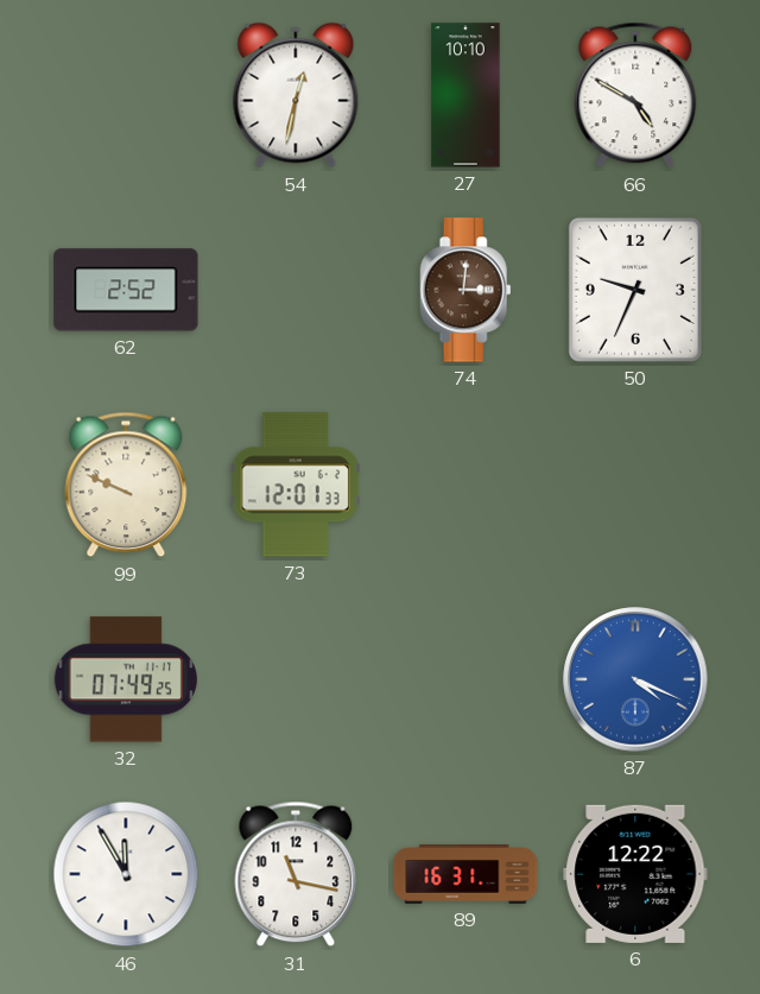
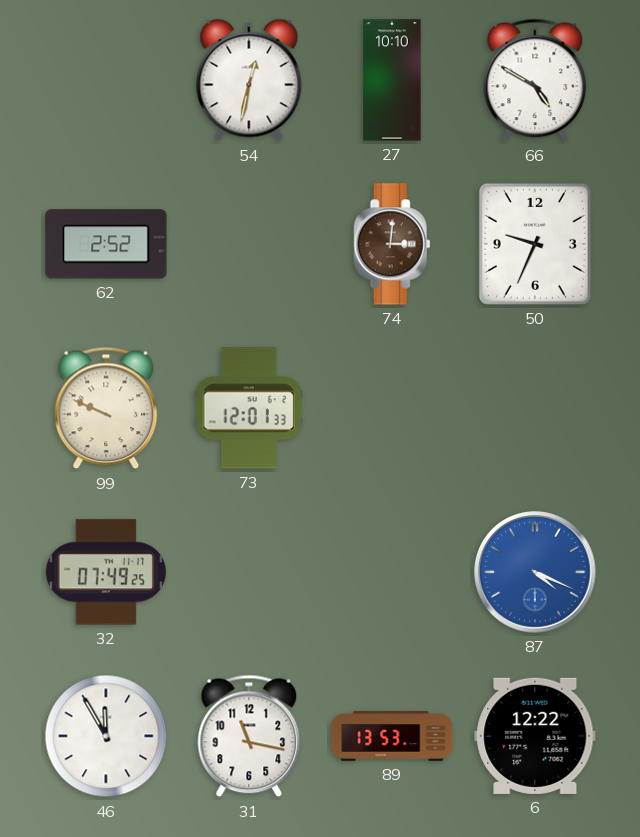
89: 16:31 -> 13:53 (392, 737)
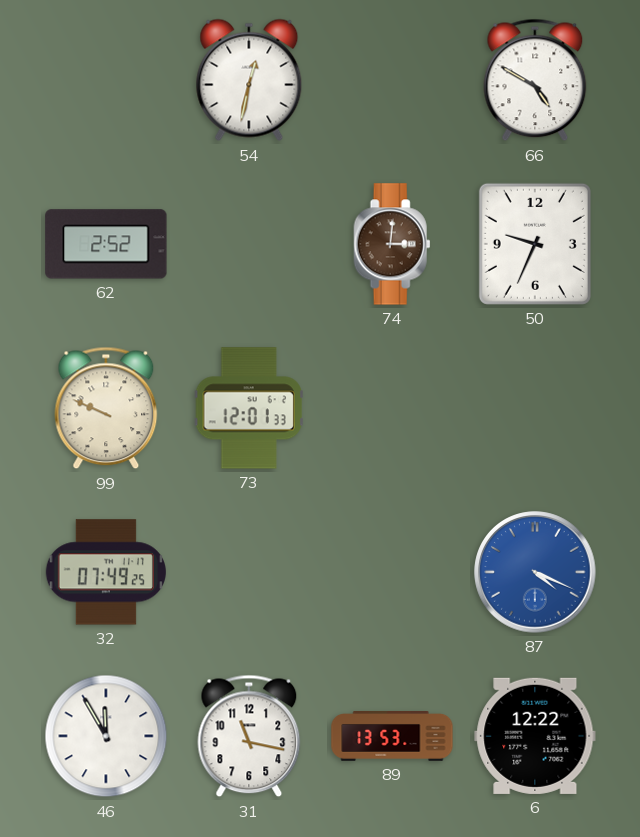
27: 10:10 -> none (392, 80)
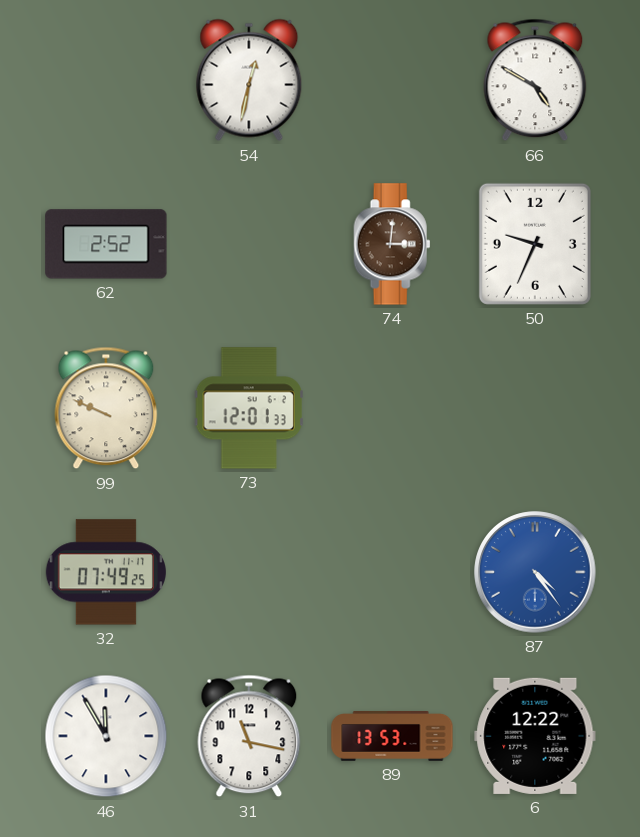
87: 4:19 -> 4:24 (535, 572)
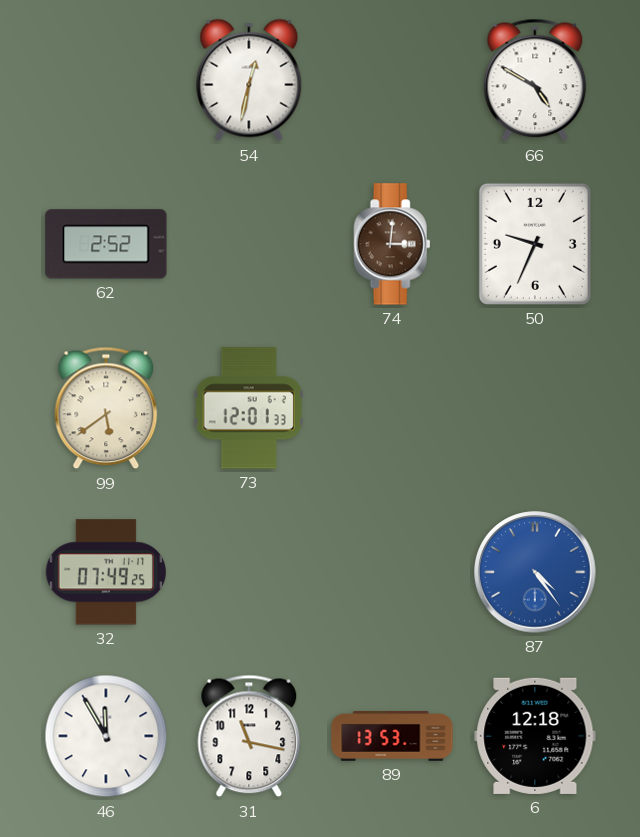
99: 9:49 -> 5:39 (106, 408)
6: 12:22 -> 12:18 (535, 736)
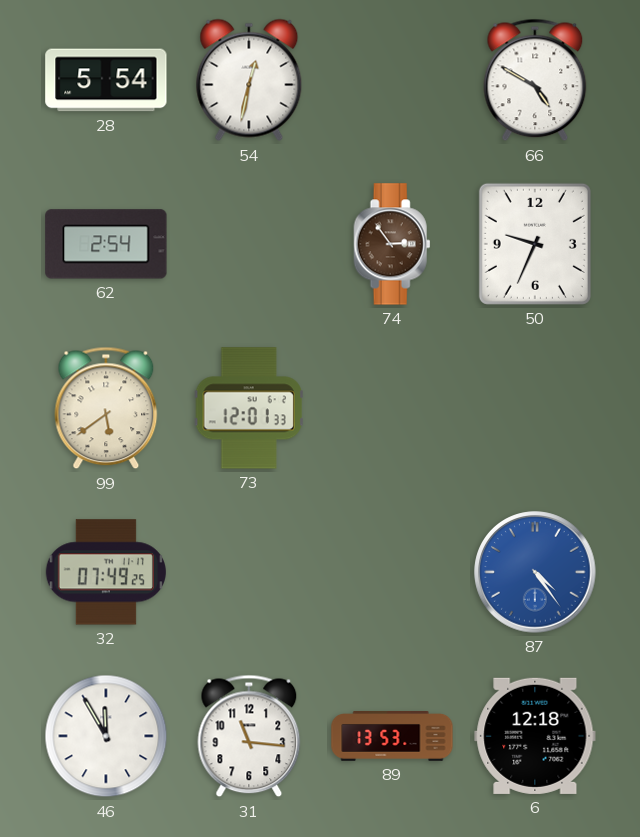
28: none -> 5:54 (106, 80)
62: 2:52 -> 2:54 (106, 244)
74: 3:01 -> 2:54 (392, 244)
31: 11:17 -> 11:16 (249, 736)
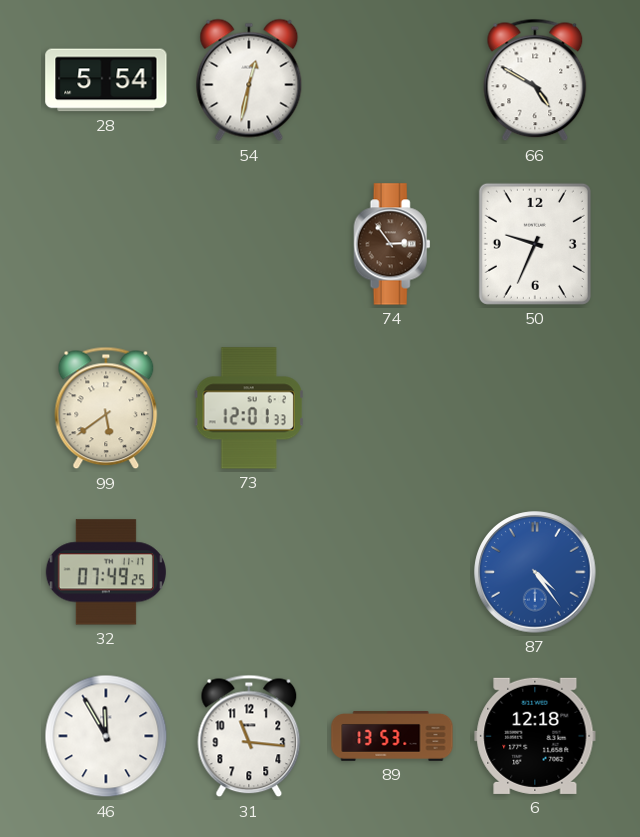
62: 2:54 -> none (106, 244)
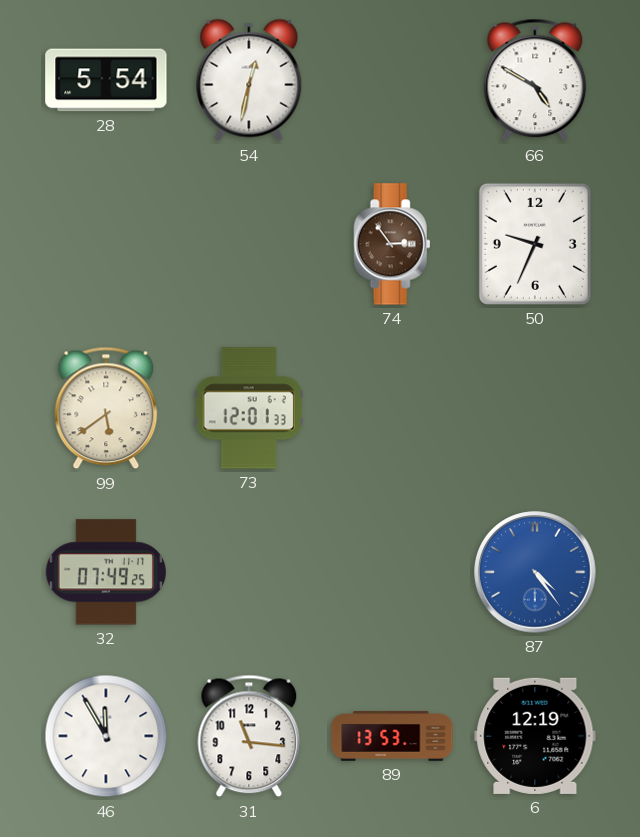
6: 12:18 -> 12:19 (535, 736)
